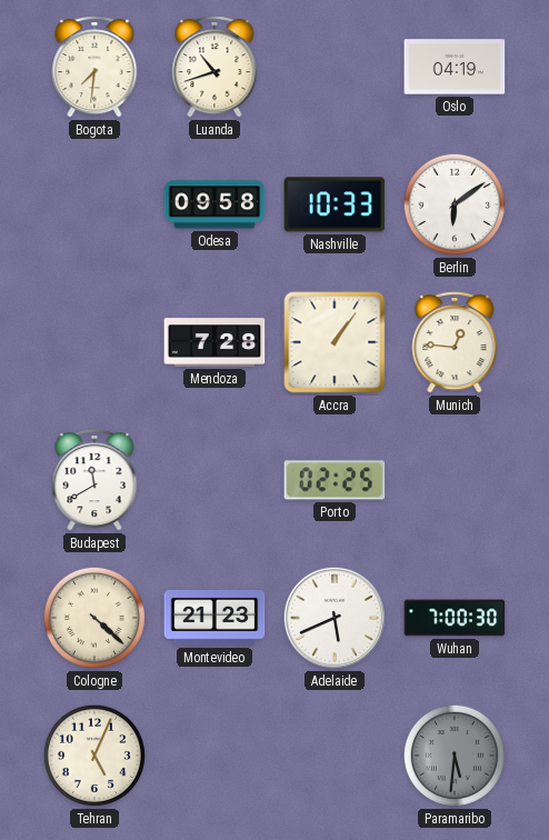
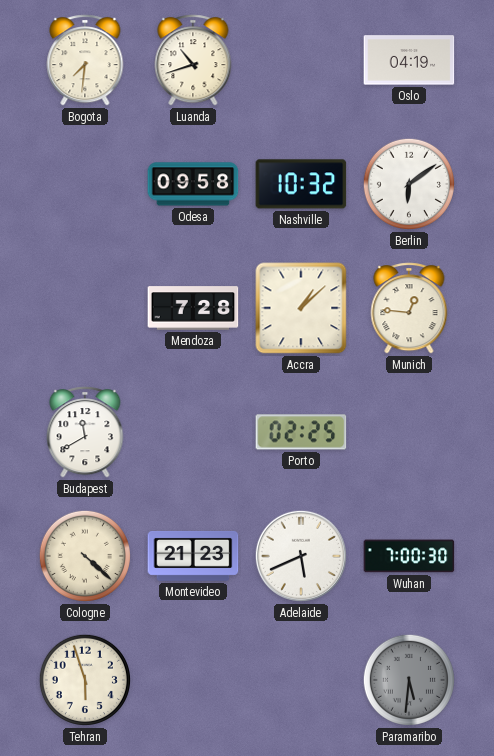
Nashville: 10:33 -> 10:32 (301, 184)
Accra: 1:06 -> 1:08 (301, 308)
Tehran: 5:04 -> 5:57 (85, 680)
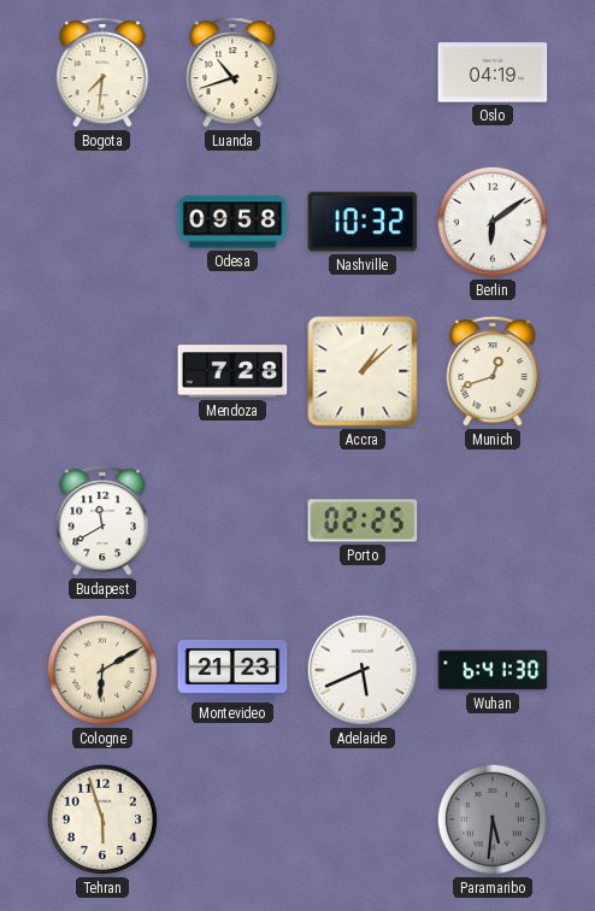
Munich: 12:46 -> 12:42 (493, 371)
Cologne: 4:22 -> 6:10 (102, 670)
Wuhan: 7:00 -> 6:41 (493, 670)
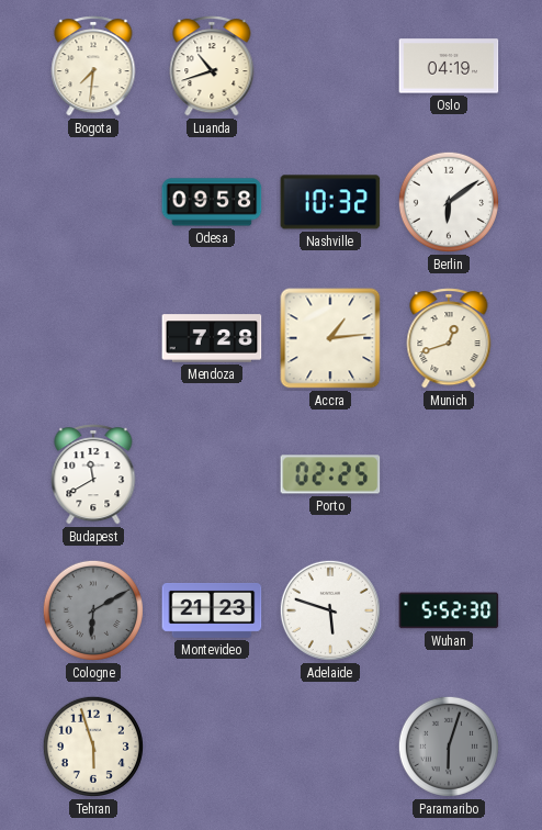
Accra: 1:08 -> 1:14 (330, 338)
Cologne dial: cream -> grey (93, 610)
Adelaide: 5:41 -> 5:48 (330, 610)
Wuhan: 6:41 -> 5:52 (449, 610)
Paramaribo: 5:31 -> 6:03 (449, 747)
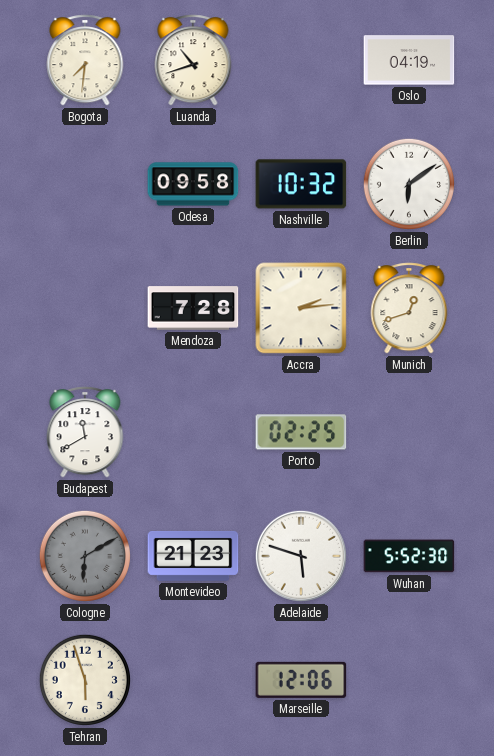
Accra: 1:14 -> 2:14 (301, 308)
Marseille: none -> 12:06 (301, 680)
Paramaribo: 6:03 -> none (449, 747)
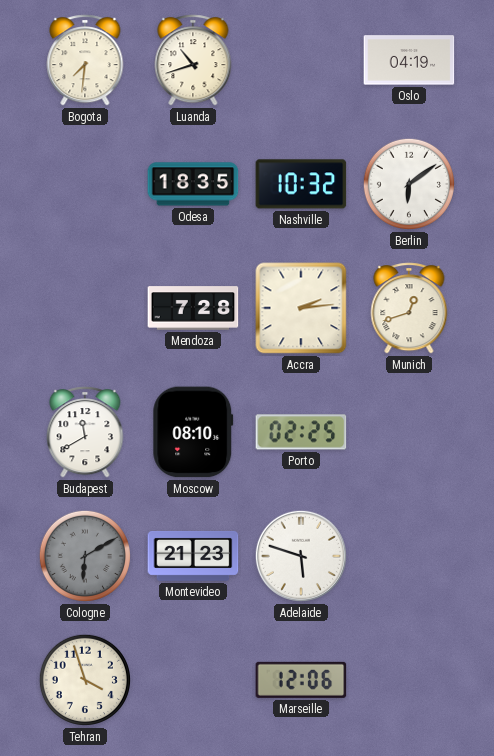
Odesa: 09:58 -> 18:35 (193, 184)
Moscow: none -> 08:10 (193, 432)
Wuhan: 5:52 -> none (409, 556)
Tehran: 5:57 -> 3:57 (85, 680)
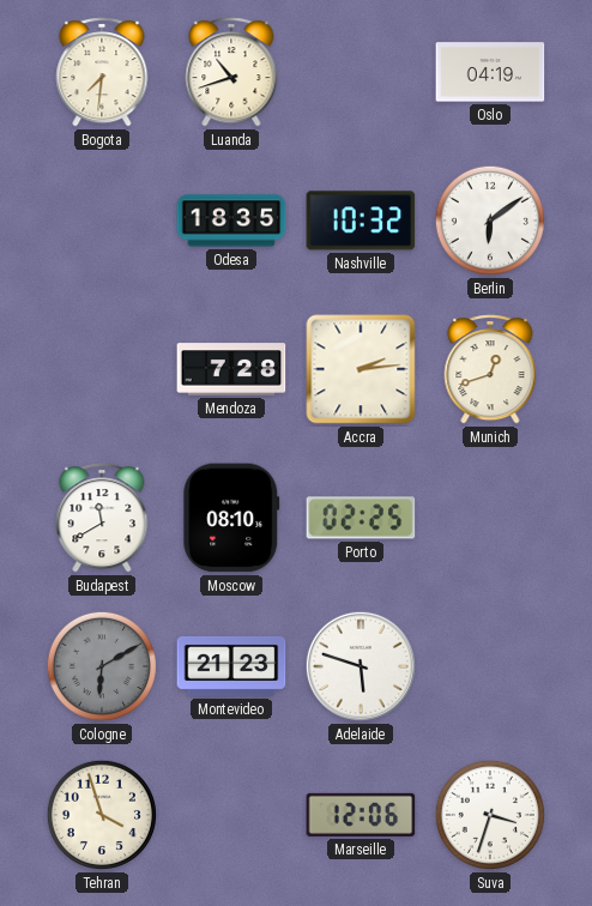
Suva: none -> 3:33 (490, 815)
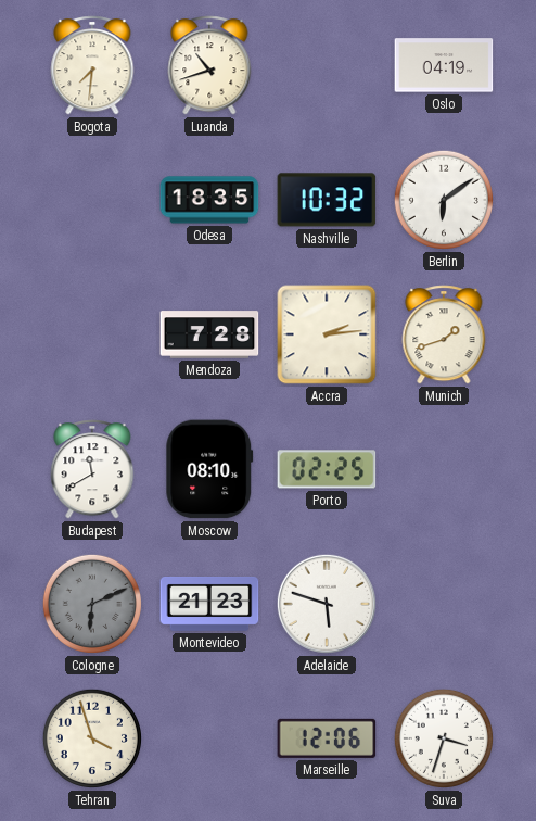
Munich: 12:42 -> 1:42 (444, 334)
Cologne: 6:10 -> 6:11 (92, 604)
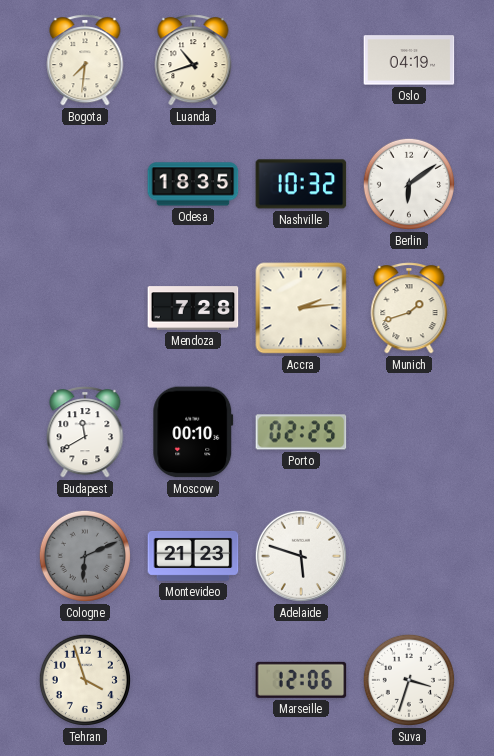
Moscow: 08:10 -> 00:10 (193, 432)
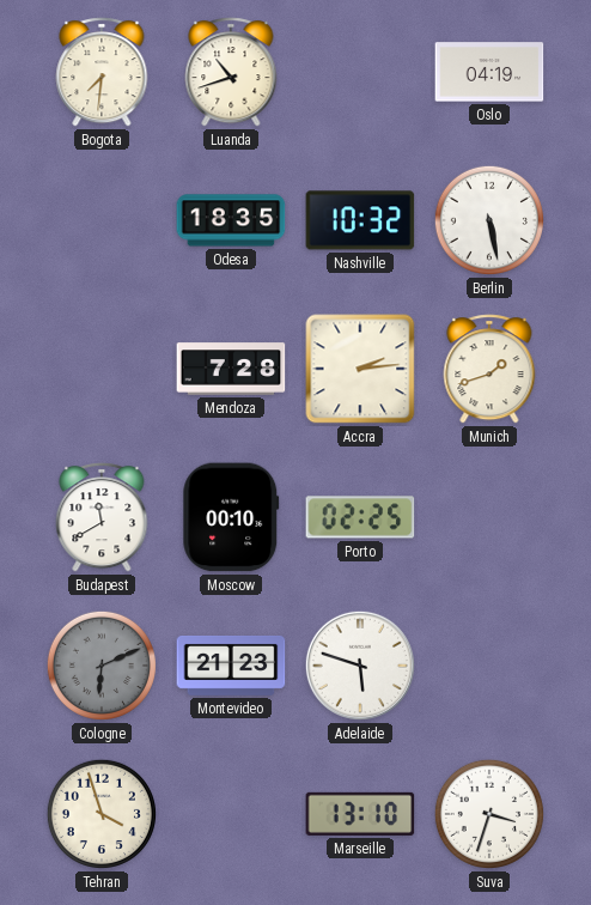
Berlin: 6:09 -> 5:28 (489, 220)
Marseille: 12:06 -> 13:10 (360, 814)
